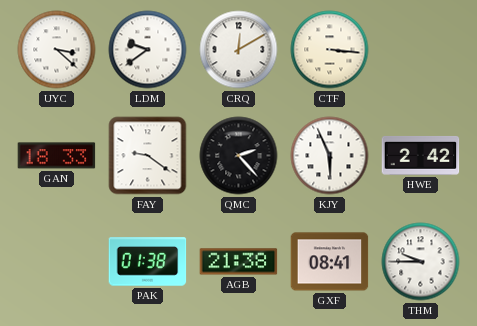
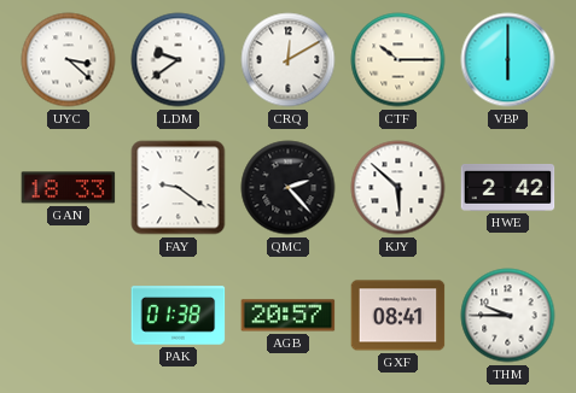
CTF: 3:16 -> 10:15 (398, 60)
VBP: none -> 6:00 (508, 60)
KJY: 5:56 -> 5:52 (398, 188)
AGB: 21:38 -> 20:57 (289, 316)
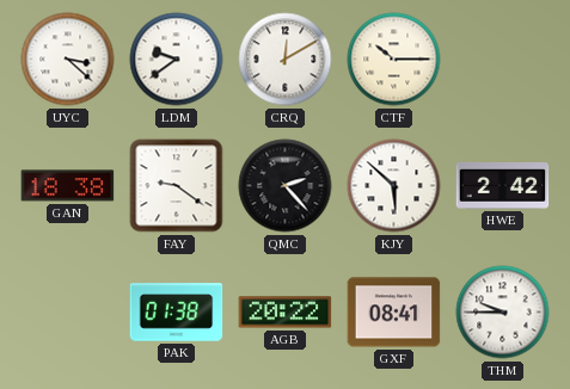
VBP: 6:00 -> none (508, 60)
GAN: 18:33 -> 18:38 (68, 186)
AGB: 20:57 -> 20:22 (286, 313)
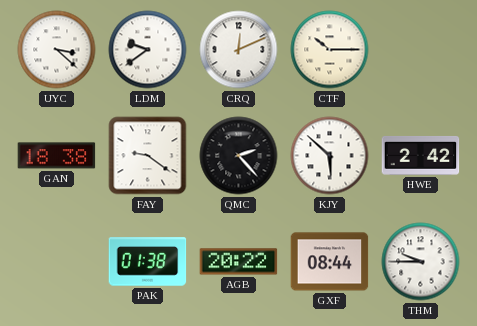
CRQ: 12:10 -> 12:11 (239, 50)
GXF: 08:41 -> 08:44 (330, 262)
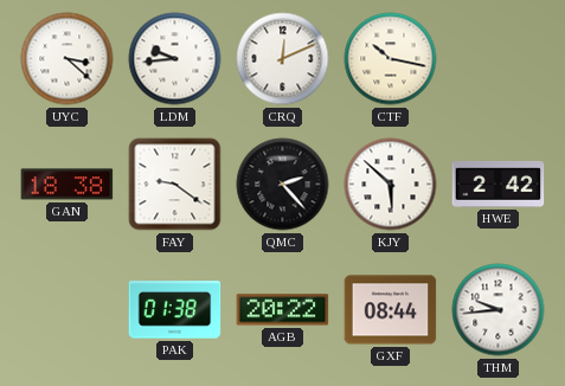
LDM: 9:39 -> 9:44 (175, 59)
CTF: 10:15 -> 10:17 (391, 59)
THM: 9:45 -> 9:44 (499, 310)
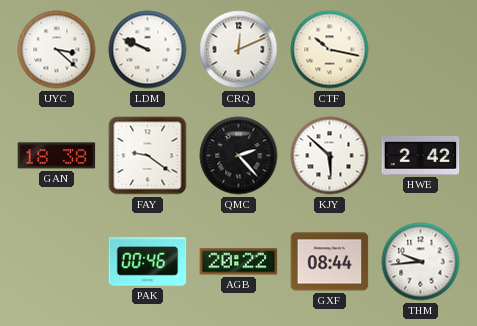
LDM: 9:44 -> 9:49 (148, 50)
PAK: 01:38 -> 00:46 (148, 262)
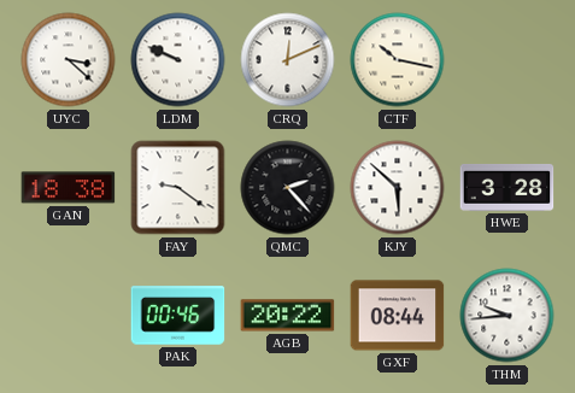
HWE: 2:42 -> 3:28 (507, 187)
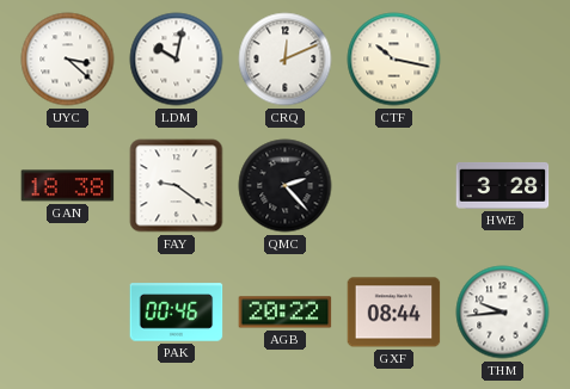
LDM: 9:49 -> 10:02 (177, 60)
KJY: 5:52 -> none (398, 188)
